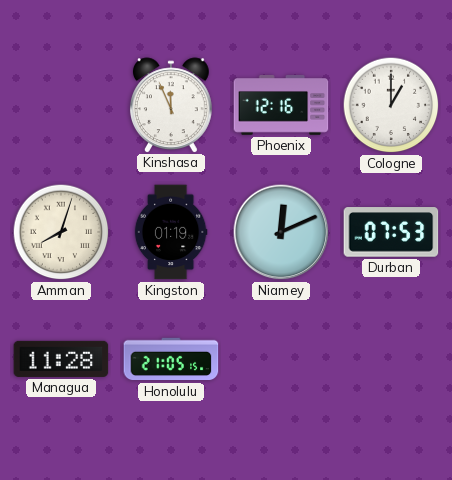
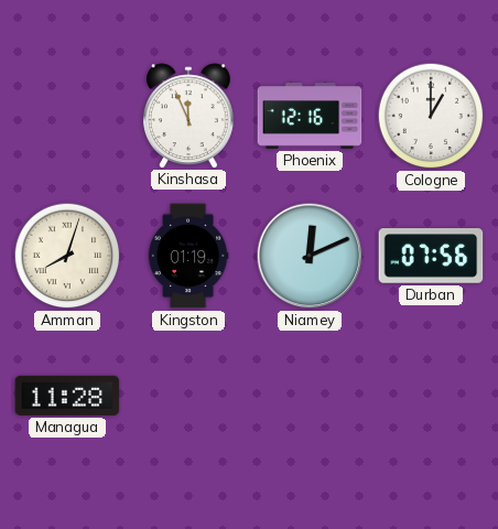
Durban: 07:53 -> 07:56 (431, 256)
Honolulu: 21:05 -> none (171, 359)
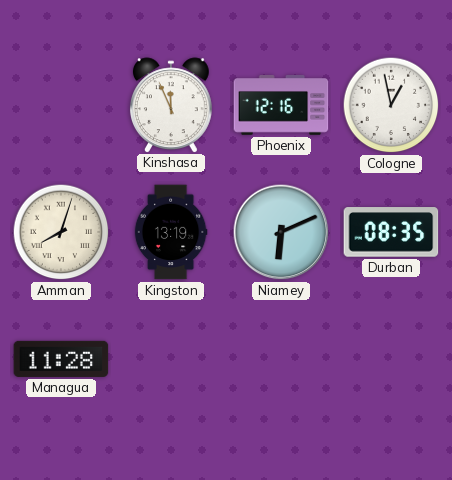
Cologne: 1:00 -> 12:58 (391, 105)
Kingston: 01:19 -> 13:19 (171, 232)
Niamey: 12:11 -> 6:11 (281, 232)
Durban: 07:56 -> 08:35 (391, 232)
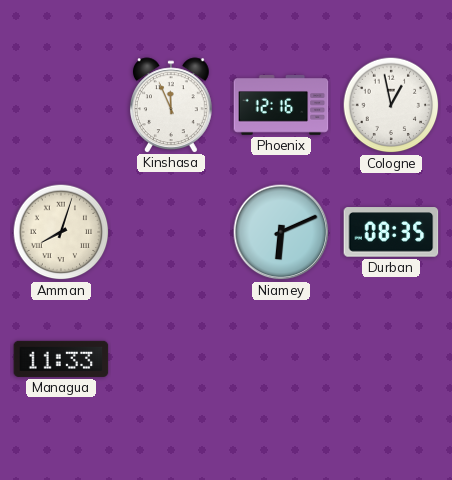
Kingston: 13:19 -> none (171, 232)
Managua: 11:28 -> 11:33 (61, 359)
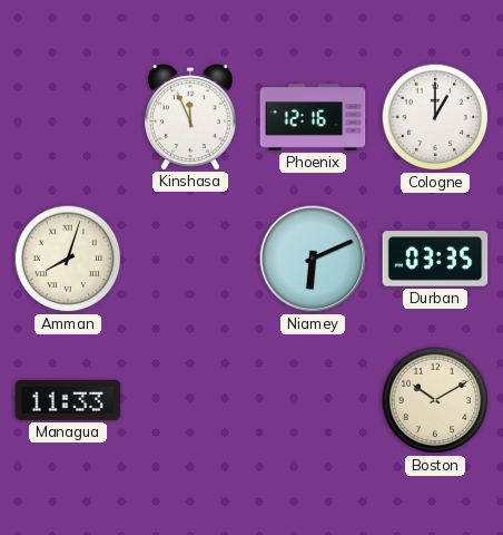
Cologne: 12:58 -> 1:00 (435, 117)
Durban: 08:35 -> 03:35 (435, 259)
Boston: none -> 10:10 (435, 400)
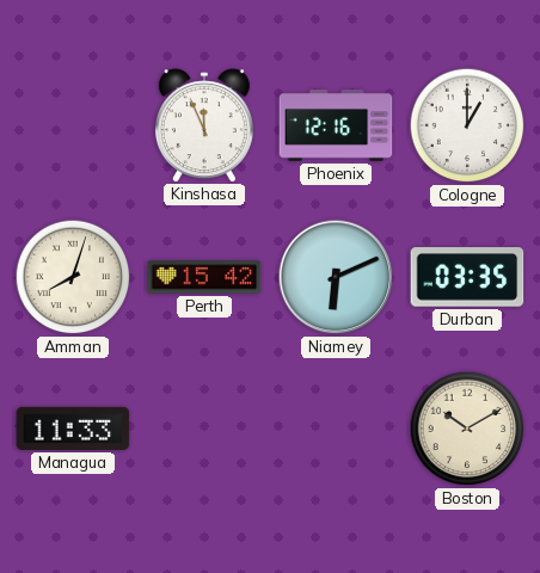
Perth: none -> 15:42 (204, 277)
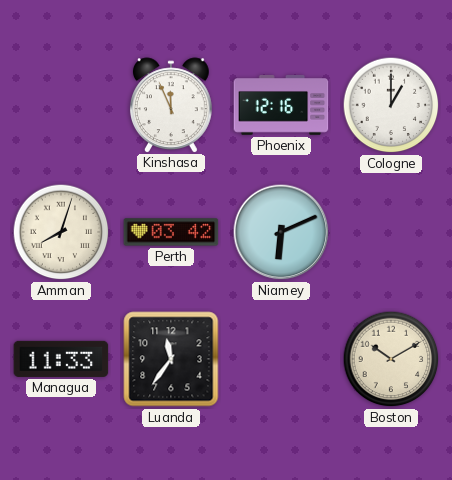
Perth: 15:42 -> 03:42 (171, 232)
Durban: 03:35 -> none (467, 277)
Luanda: none -> 11:36 (171, 359)
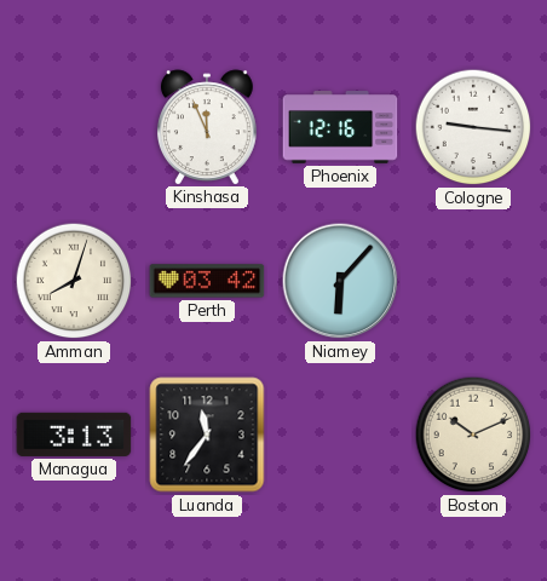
Cologne: 1:00 -> 9:16 (473, 127)
Niamey: 6:11 -> 6:07 (340, 281)
Managua: 11:33 -> 3:13 (74, 435)
Boston: 10:10 -> 10:11 (473, 435)
